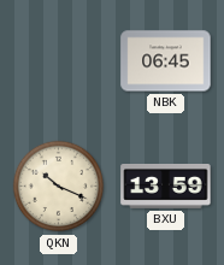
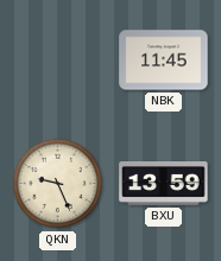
NBK: 06:45 -> 11:45 (164, 61)
QKN: 10:19 -> 9:26 (58, 184)
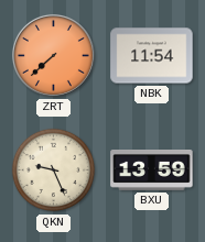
ZRT: none -> 7:38 (53, 55)
NBK: 11:45 -> 11:54 (152, 56)
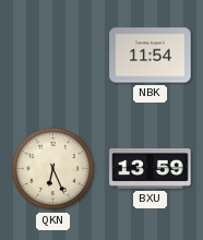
ZRT: 7:38 -> none (53, 55)
QKN: 9:26 -> 6:26 (53, 169)
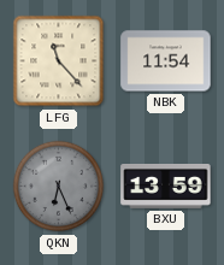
LFG: none -> 11:23 (59, 61)
QKN dial: cream -> grey (59, 187)
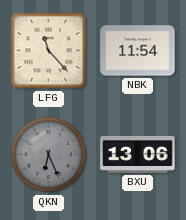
BXU: 13:59 -> 13:06 (138, 155)
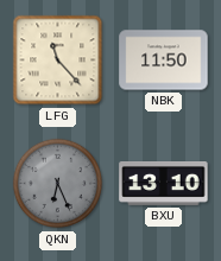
NBK: 11:54 -> 11:50 (164, 61)
BXU: 13:06 -> 13:10 (164, 184)
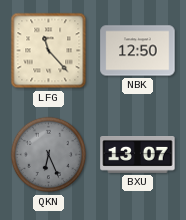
NBK: 11:50 -> 12:50 (138, 51)
BXU: 13:10 -> 13:07 (138, 155)
